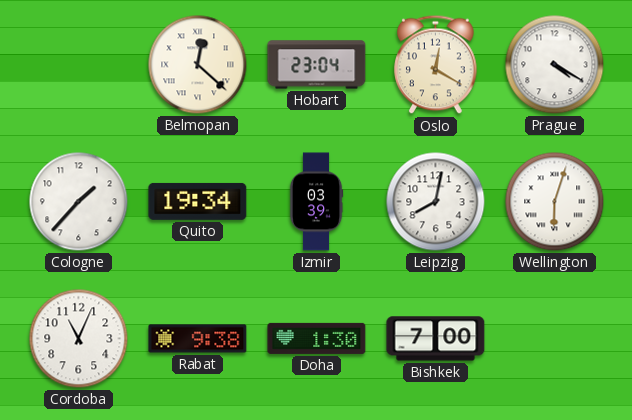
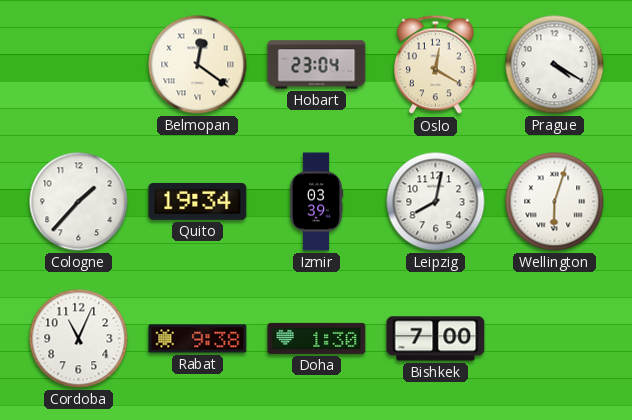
Belmopan: 12:22 -> 12:21 (198, 65)
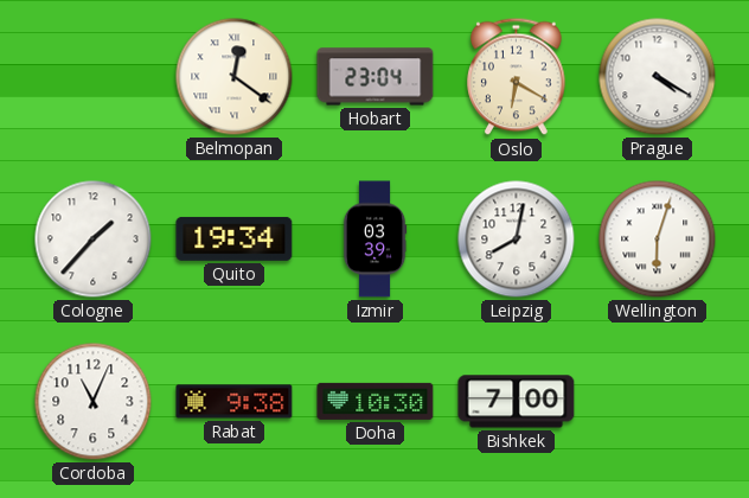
Oslo: 12:20 -> 6:20 (517, 77)
Doha: 1:30 -> 10:30 (376, 401)
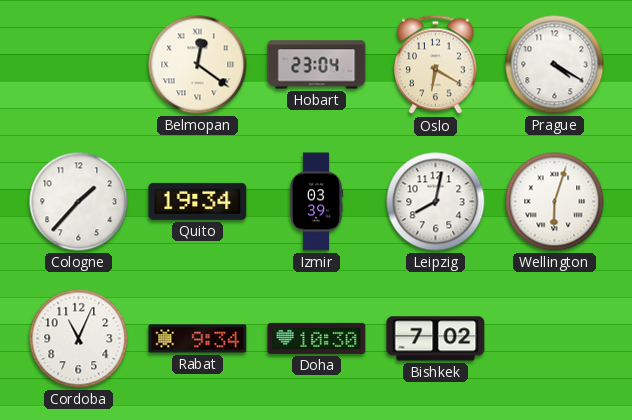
Rabat: 9:38 -> 9:34 (198, 339)
Bishkek: 7:00 -> 7:02 (436, 339)
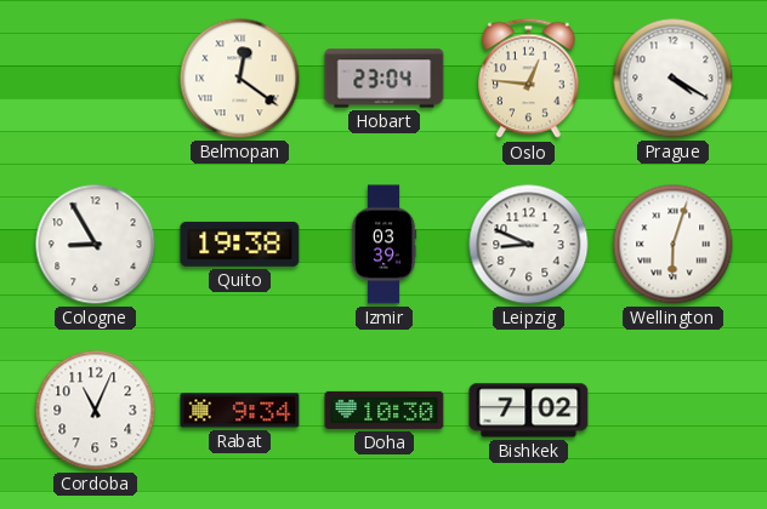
Oslo: 6:20 -> 12:46 (529, 79)
Cologne: 1:37 -> 8:55 (96, 245)
Quito: 19:34 -> 19:38 (240, 244)
Leipzig: 8:02 -> 8:49 (529, 245)
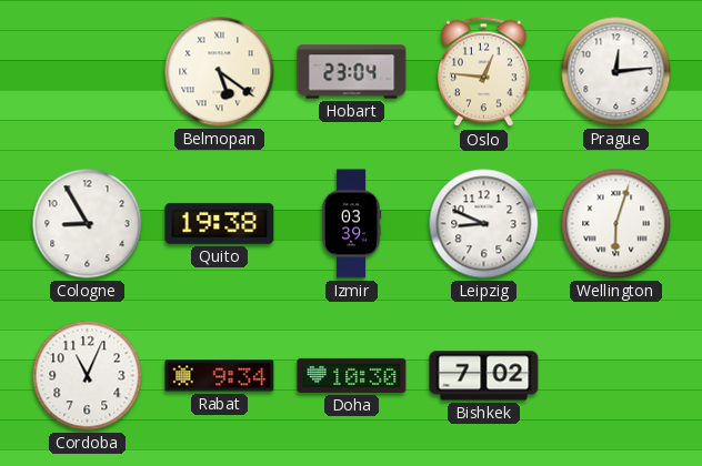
Belmopan: 12:21 -> 5:21 (220, 72)
Prague: 4:20 -> 12:14 (616, 72)
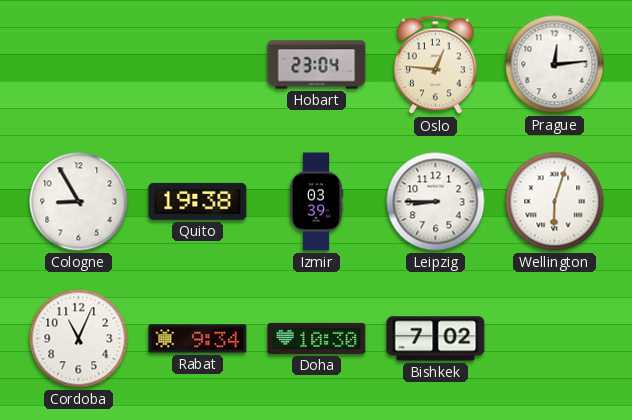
Belmopan: 5:21 -> none (220, 72)
Leipzig: 8:49 -> 8:45 (436, 202)
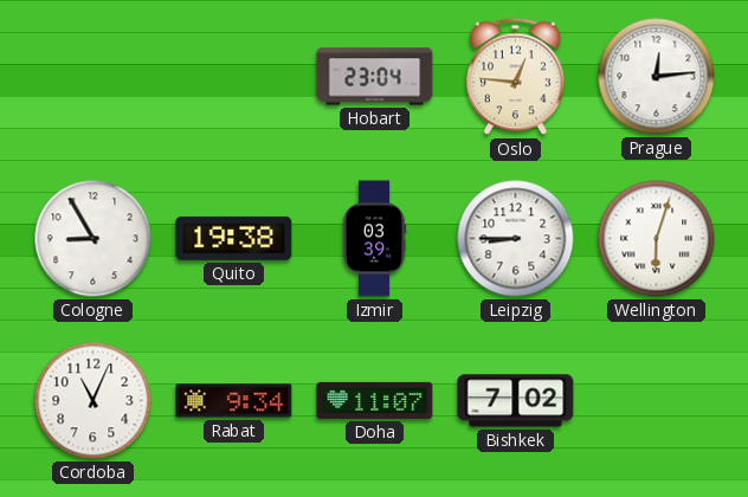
Doha: 10:30 -> 11:07 (375, 400)
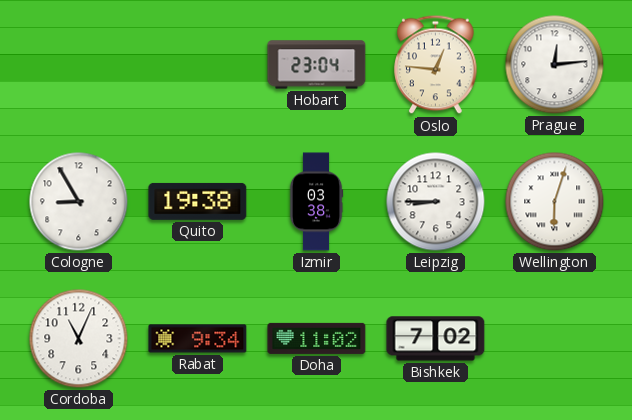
Izmir: 03:39 -> 03:38 (316, 202)
Doha: 11:07 -> 11:02 (317, 338)
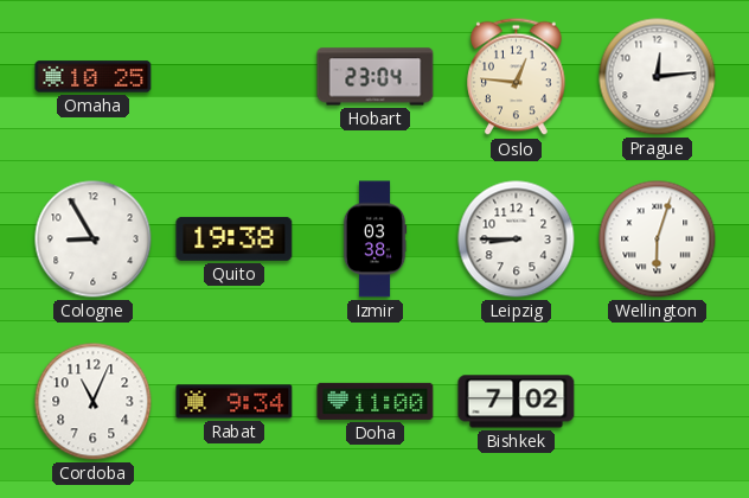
Omaha: none -> 10:25 (94, 77)
Doha: 11:02 -> 11:00 (376, 401)
